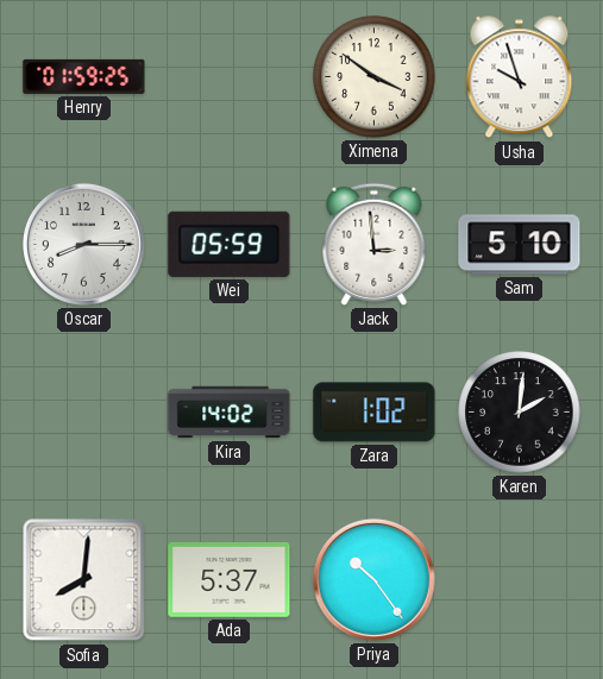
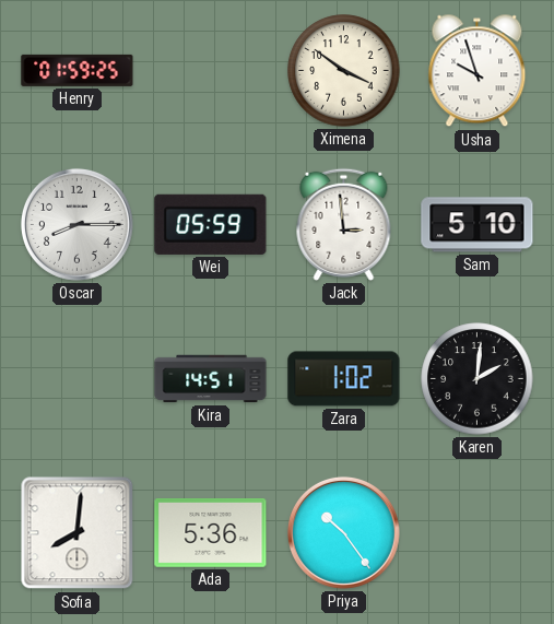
Kira: 14:02 -> 14:51 (211, 379)
Ada: 5:37 -> 5:36 (211, 533)
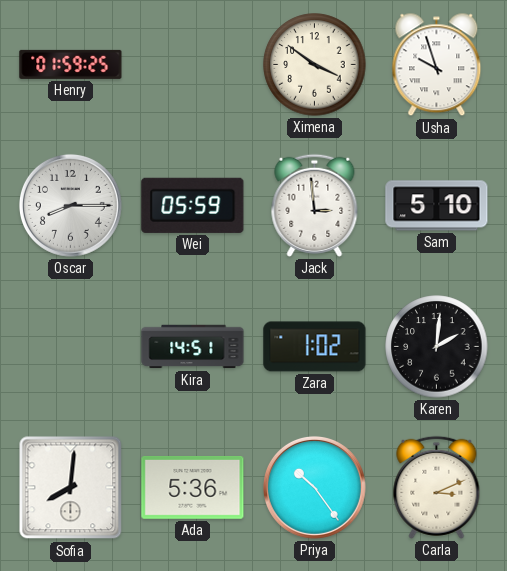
Carla: none -> 3:11 (437, 487)
